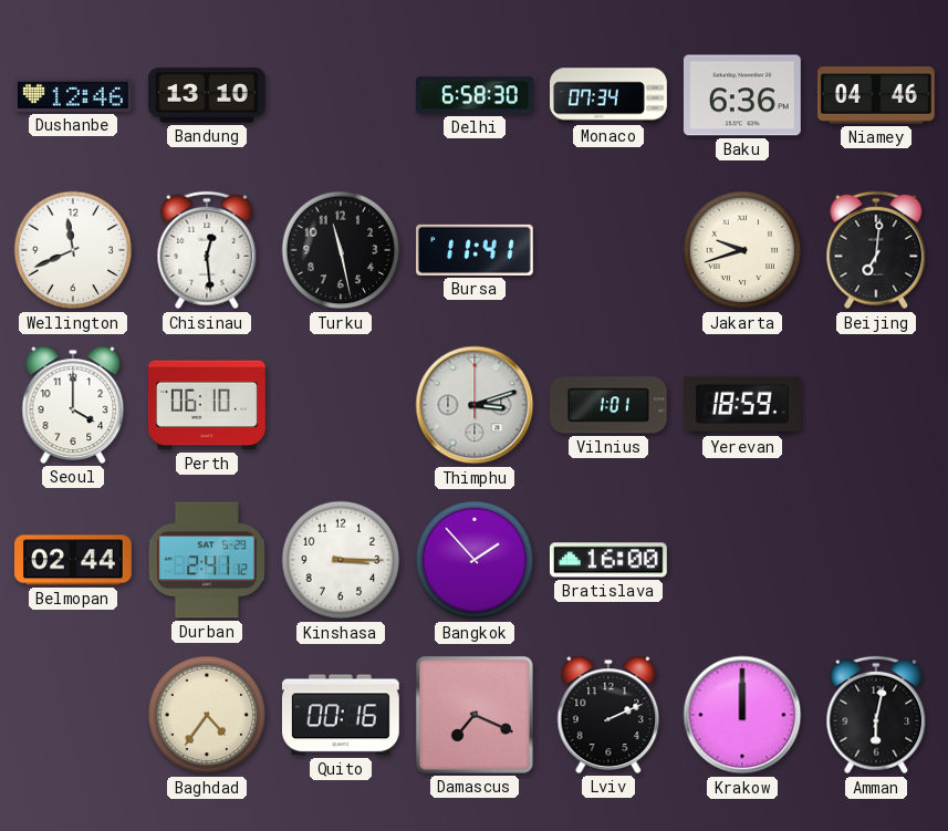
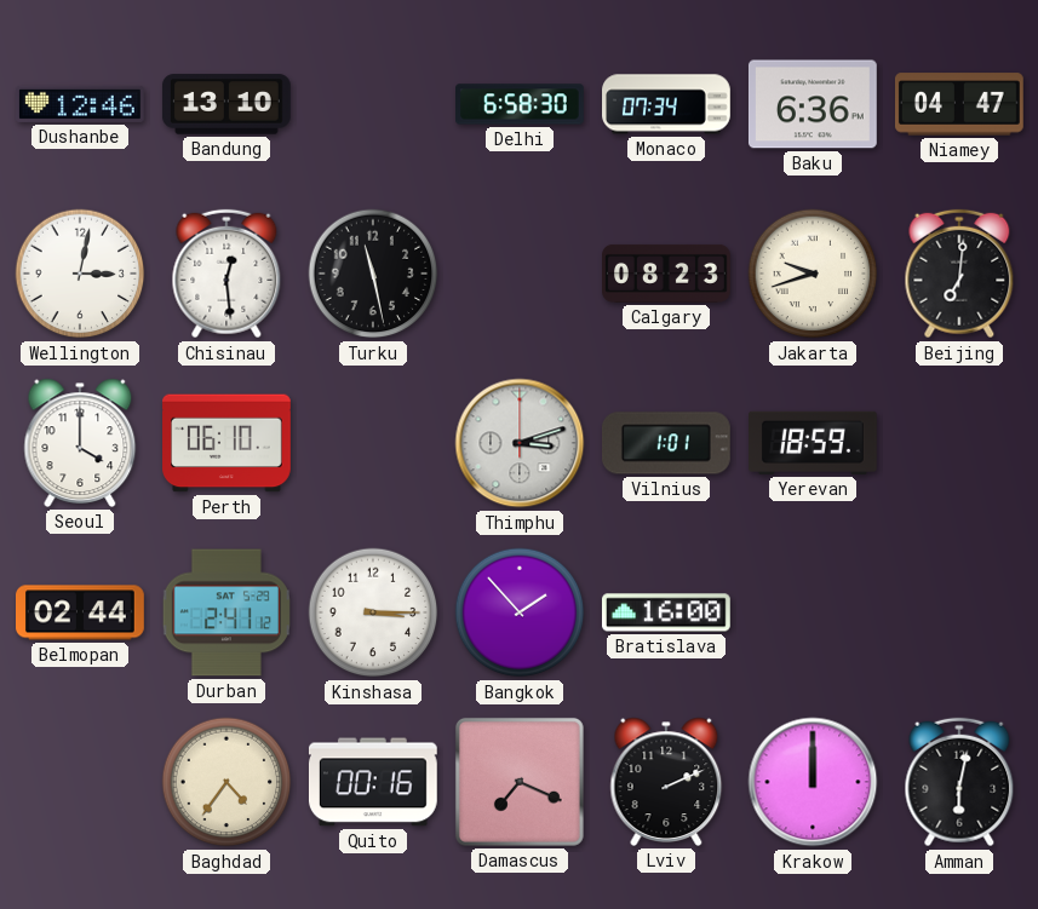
Niamey: 04:46 -> 04:47 (959, 104)
Wellington: 11:41 -> 3:02 (80, 274)
Bursa: 11:41 -> none (476, 250)
Calgary: none -> 08:23 (667, 274)
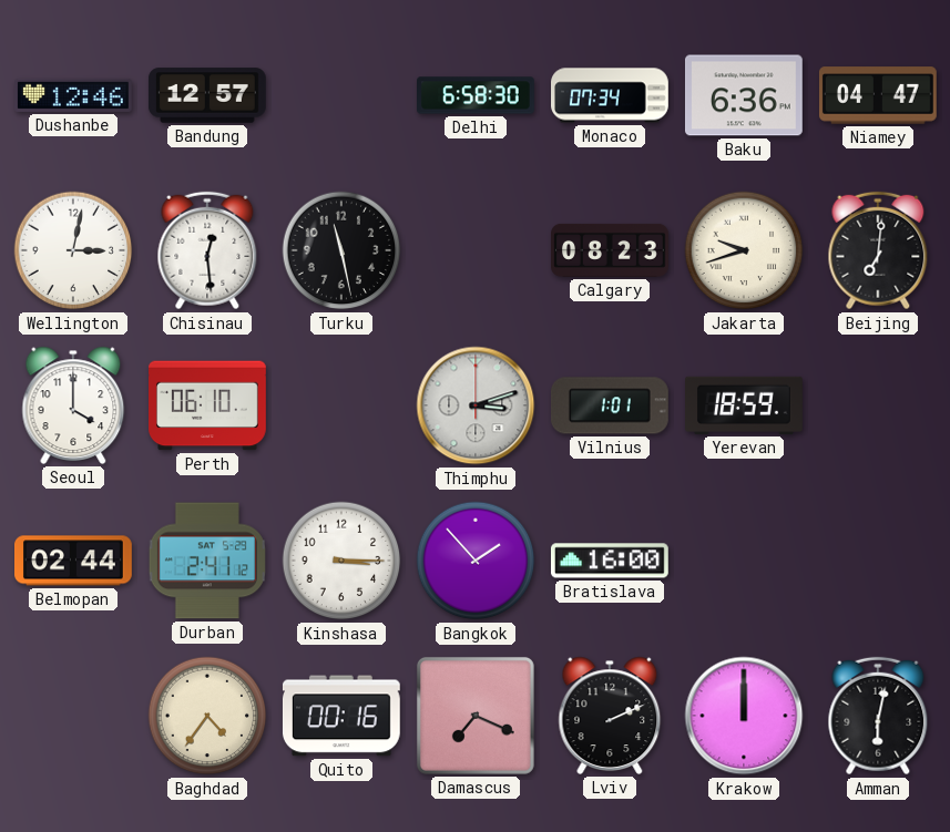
Bandung: 13:10 -> 12:57 (207, 95)
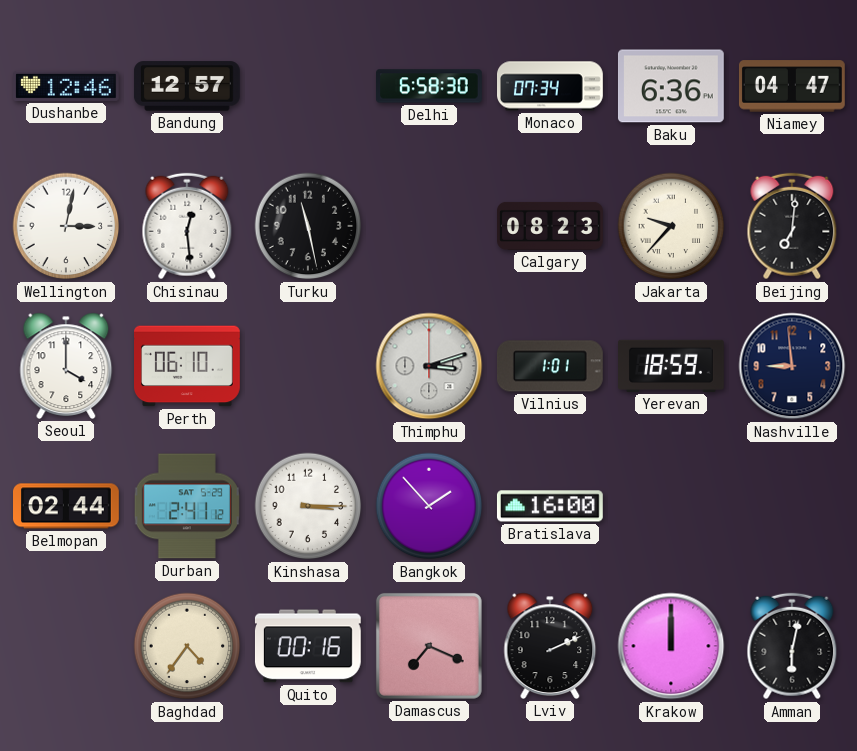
Jakarta: 9:42 -> 9:37 (671, 226)
Nashville: none -> 8:59 (792, 366)
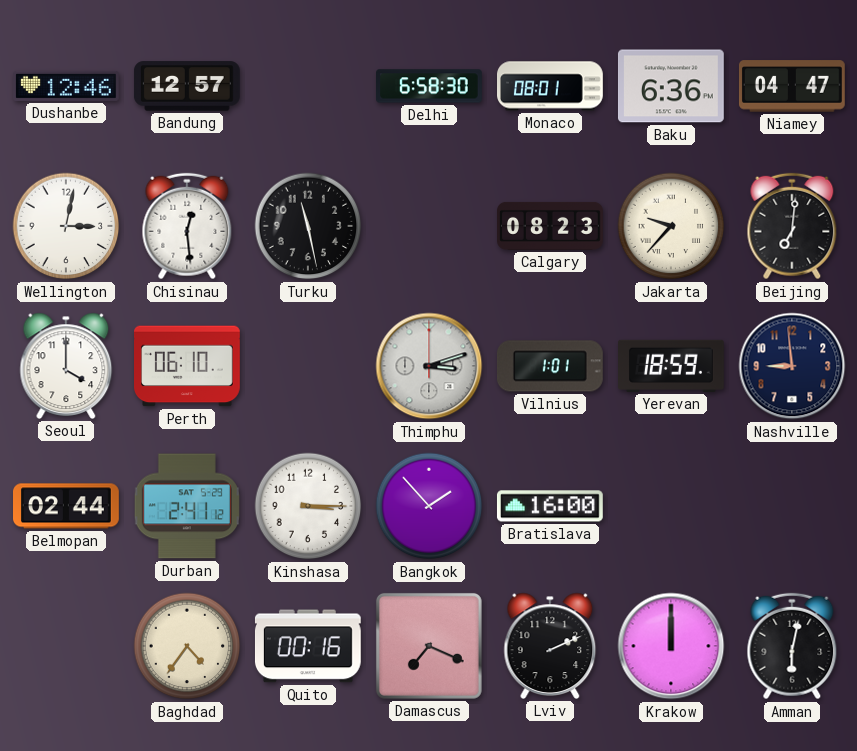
Monaco: 07:34 -> 08:01 (551, 86)
